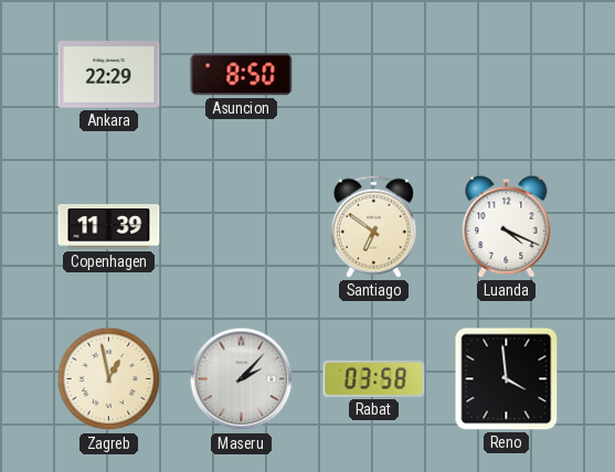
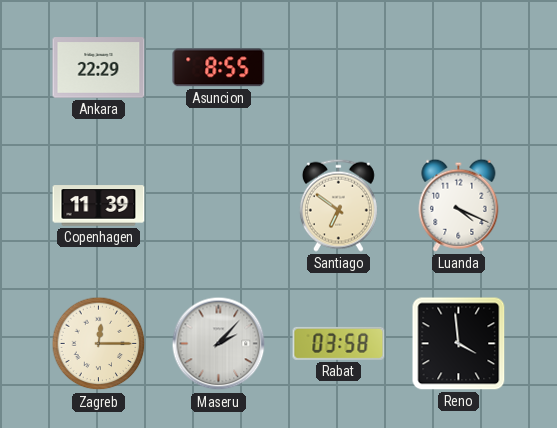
Asuncion: 8:50 -> 8:55 (219, 68)
Zagreb: 12:58 -> 12:15 (99, 344)
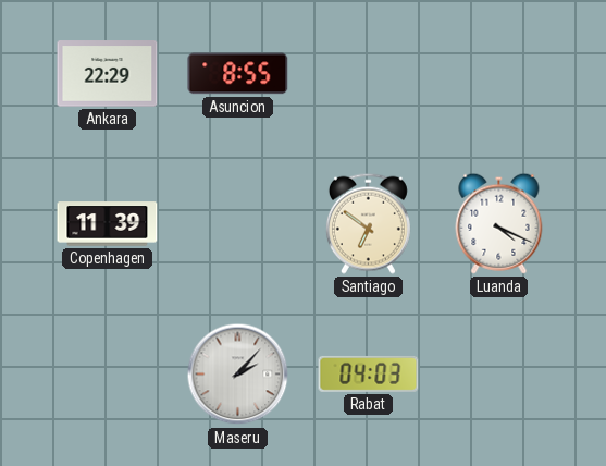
Zagreb: 12:15 -> none (99, 344)
Rabat: 03:58 -> 04:03 (369, 373)
Reno: 3:59 -> none (459, 344)
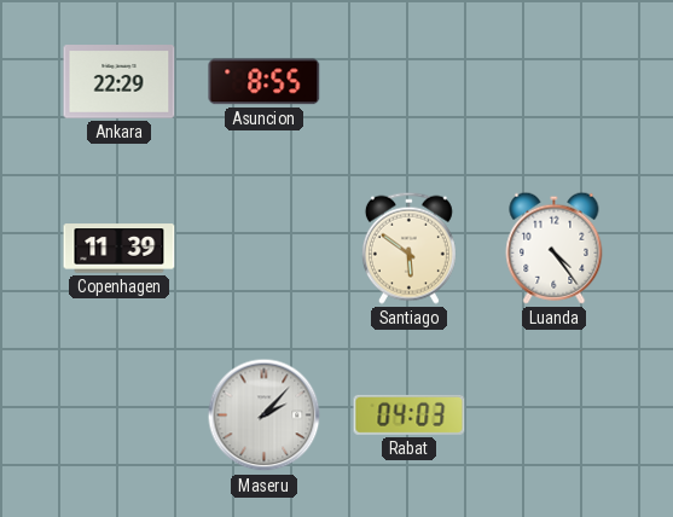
Santiago: 6:51 -> 5:51 (408, 248)
Luanda: 4:19 -> 4:24 (555, 248)
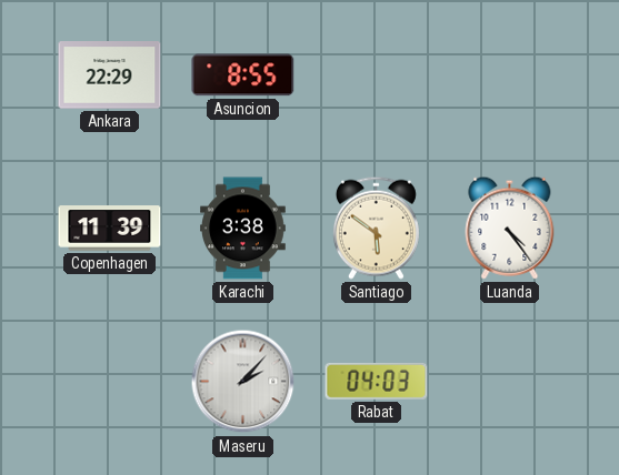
Karachi: none -> 3:38 (243, 229)
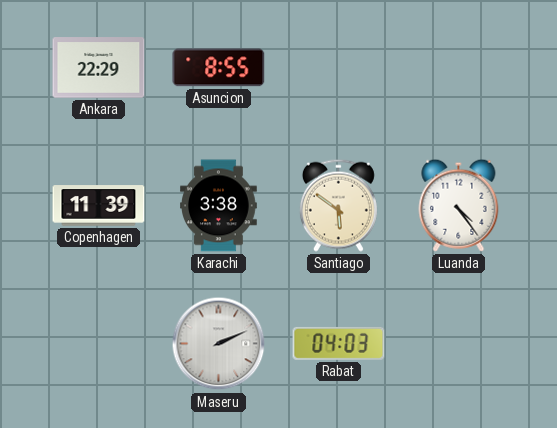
Maseru: 2:07 -> 2:11 (219, 344)
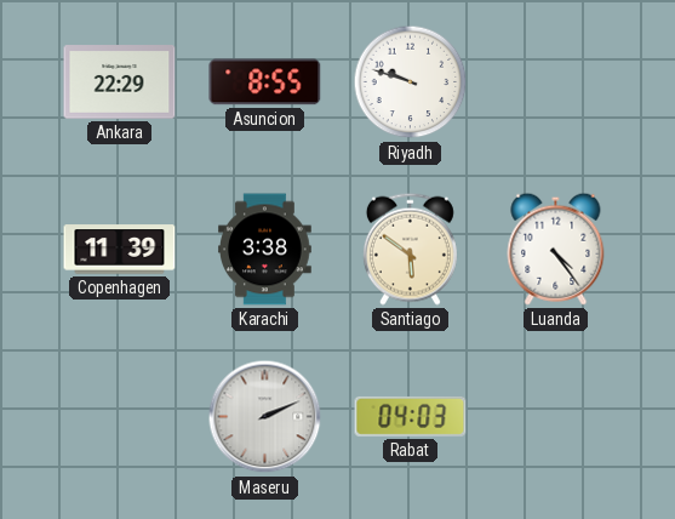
Riyadh: none -> 9:48 (411, 82)
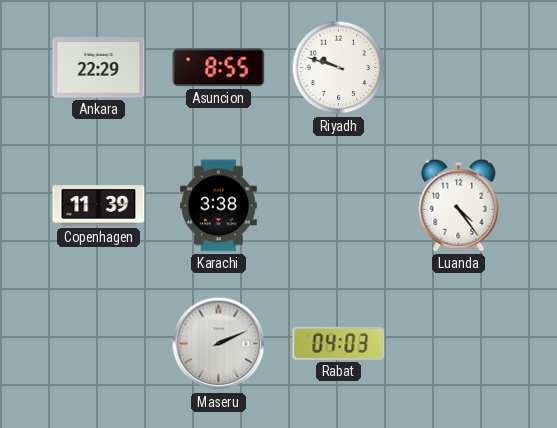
Santiago: 5:51 -> none (410, 249)
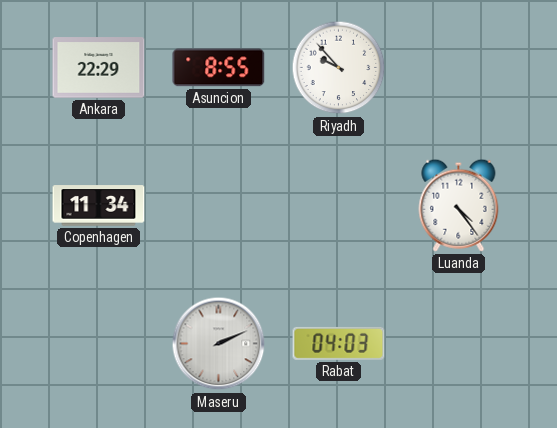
Riyadh: 9:48 -> 9:53 (339, 68)
Copenhagen: 11:39 -> 11:34 (99, 206)
Karachi: 3:38 -> none (219, 206)
